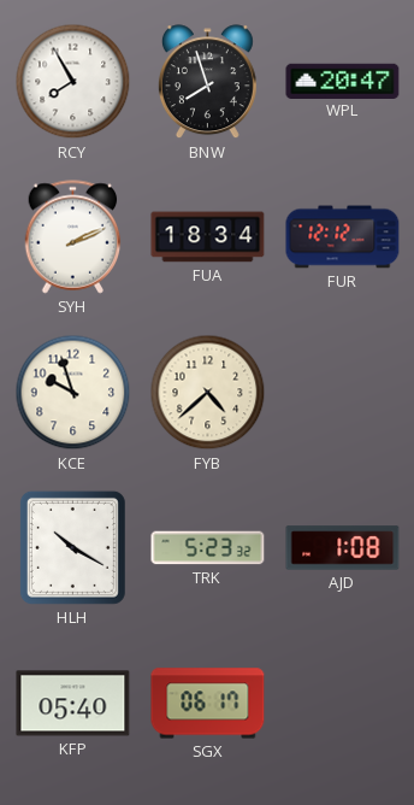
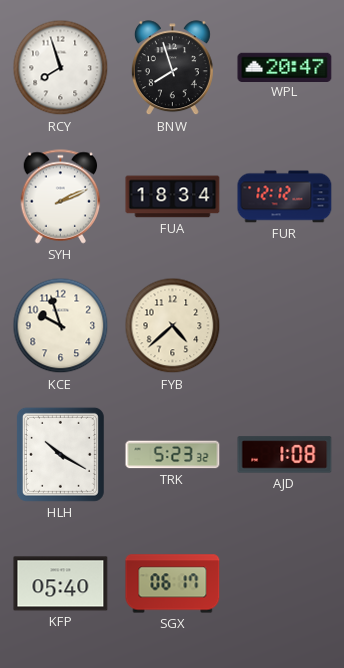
RCY: 7:55 -> 7:57 (61, 68)
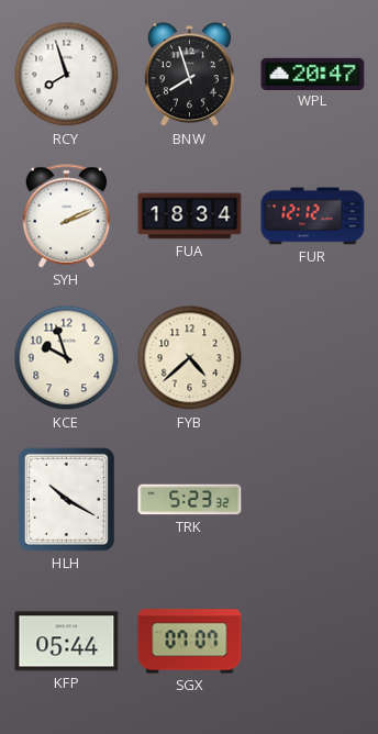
AJD: 1:08 -> none (285, 455)
KFP: 05:40 -> 05:44 (67, 642)
SGX: 06:17 -> 07:07 (190, 642)
